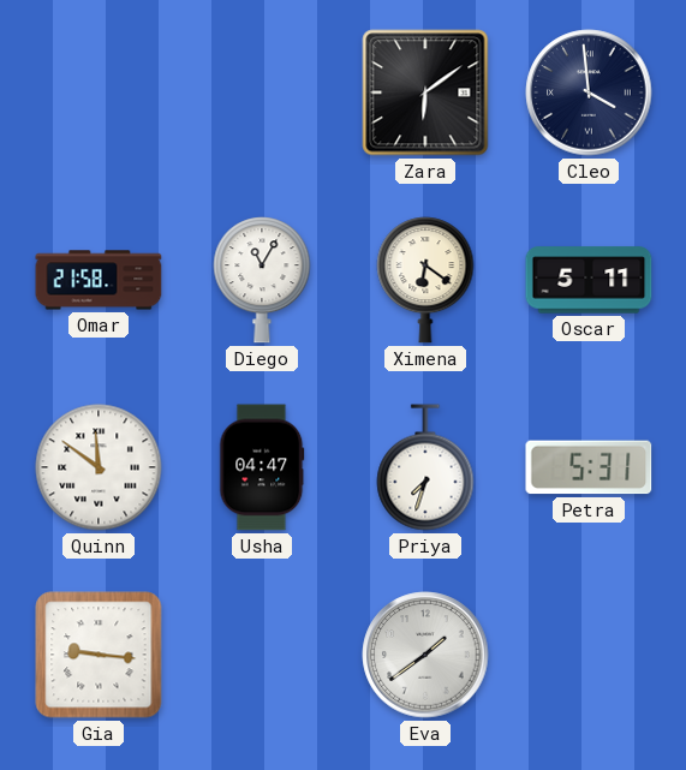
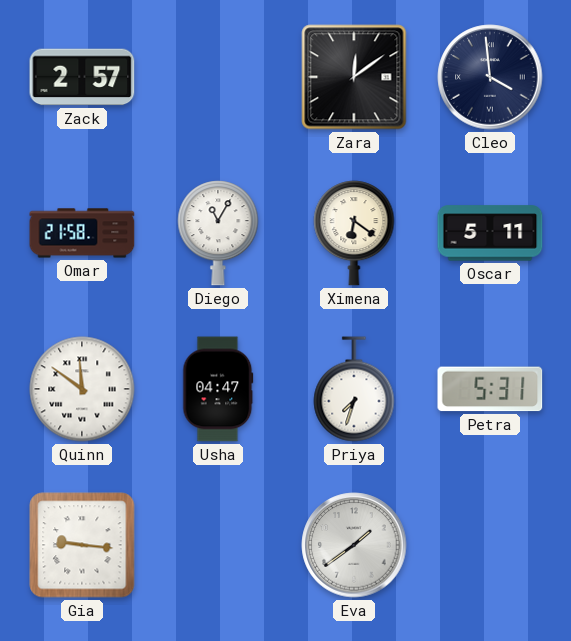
Zack: none -> 2:57 (82, 77)
Zara: 6:09 -> 12:09 (354, 77)
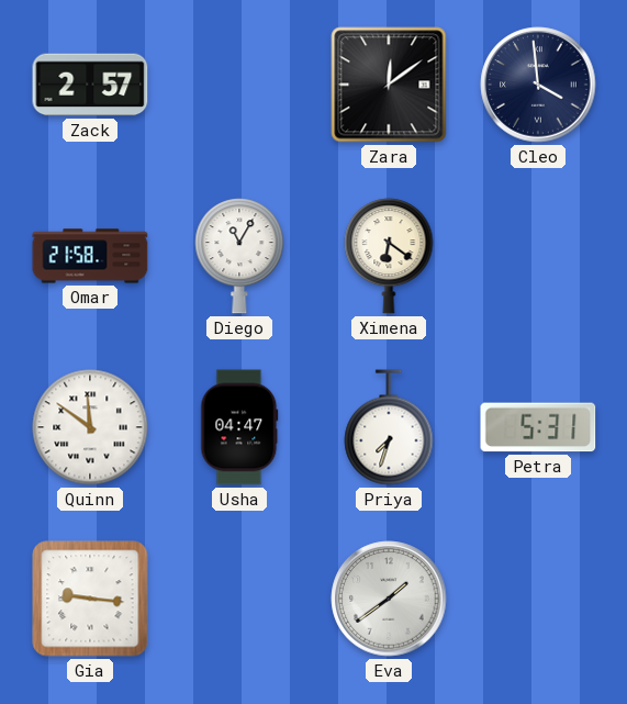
Oscar: 5:11 -> none (490, 233)
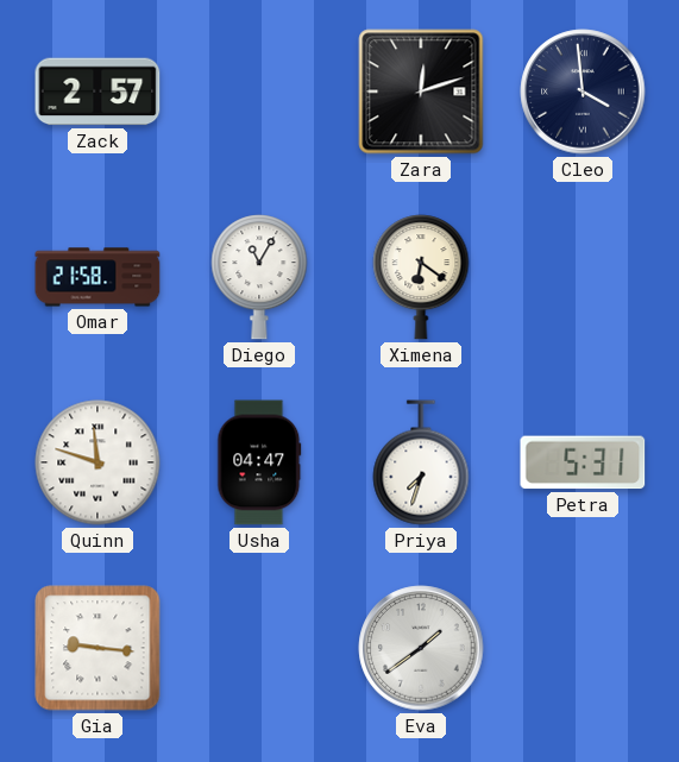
Zara: 12:09 -> 12:12 (421, 92)
Quinn: 11:51 -> 11:48 (98, 462)
